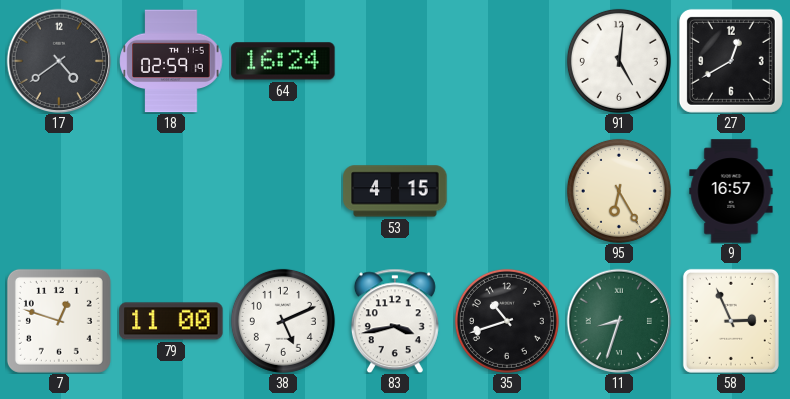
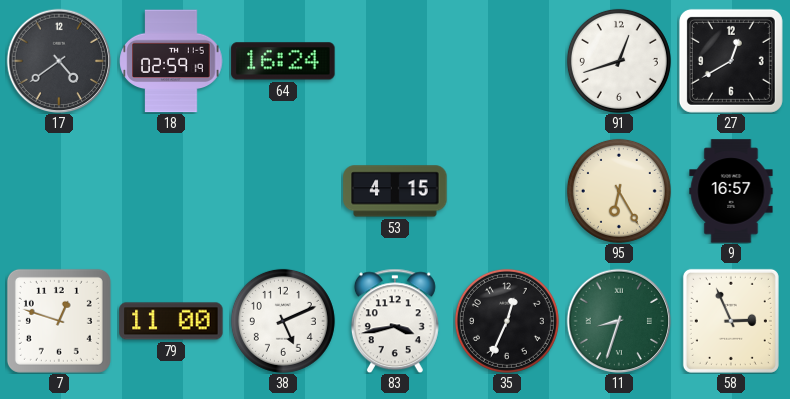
91: 5:01 -> 12:42 (619, 61)
35: 10:42 -> 12:34 (507, 321)
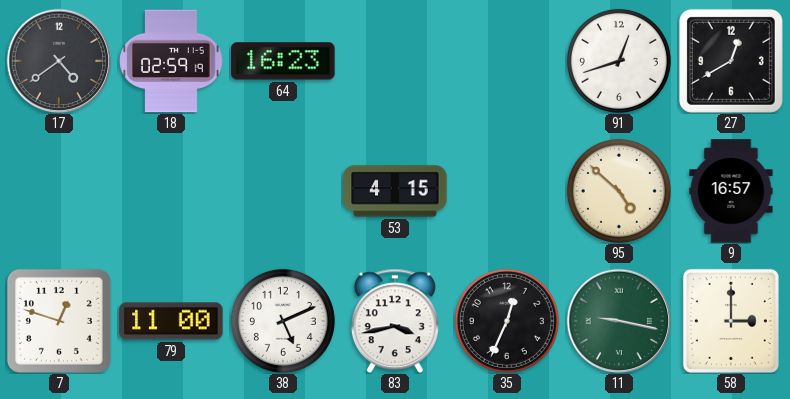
64: 16:24 -> 16:23 (283, 61)
95: 6:25 -> 4:52 (619, 191)
11: 8:33 -> 9:17 (619, 321)
58: 2:56 -> 3:00 (731, 321)
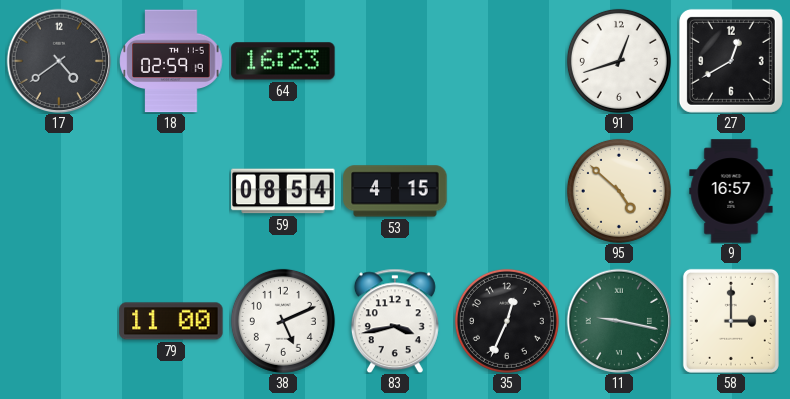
59: none -> 08:54 (283, 191)
7: 12:48 -> none (59, 321)
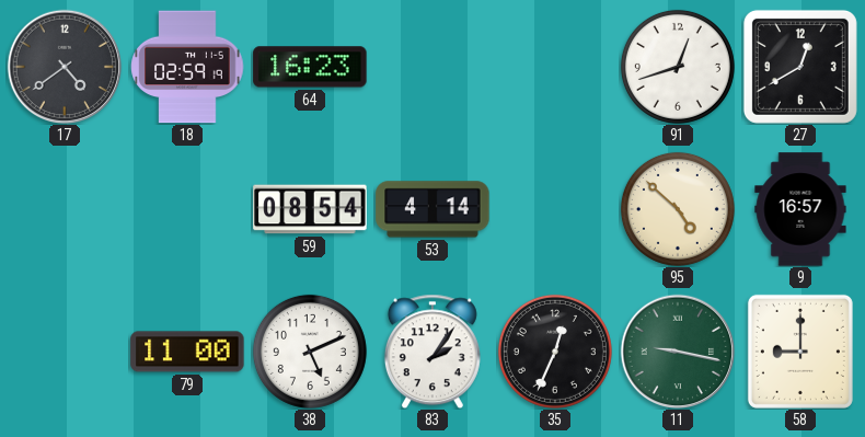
53: 4:15 -> 4:14 (432, 209)
83: 3:43 -> 2:06 (432, 352)
58: 3:00 -> 9:00 (800, 352)
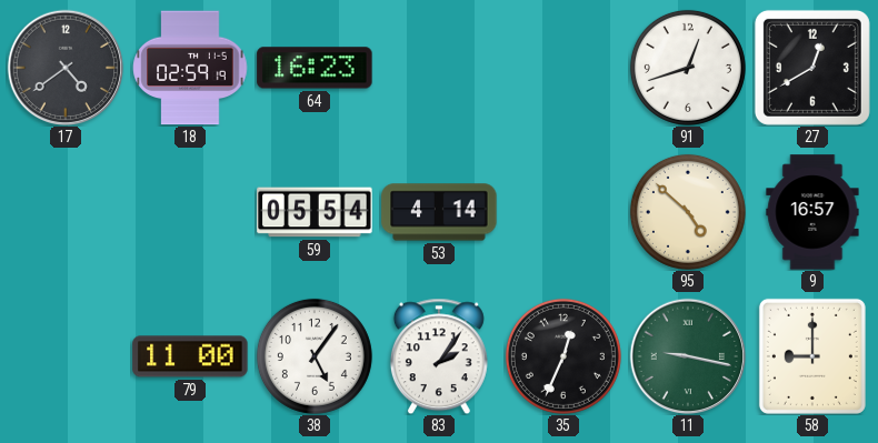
59: 08:54 -> 05:54 (315, 212)
38: 5:11 -> 5:06 (315, 356)
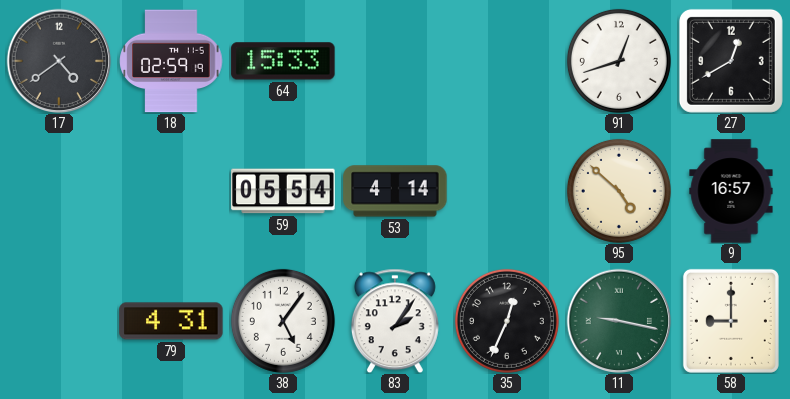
64: 16:23 -> 15:33 (283, 61)
79: 11:00 -> 4:31 (171, 321)
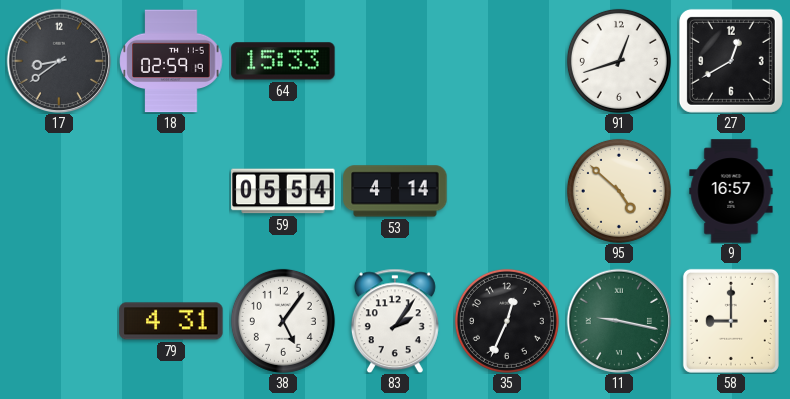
17: 4:39 -> 8:39 (59, 61)
